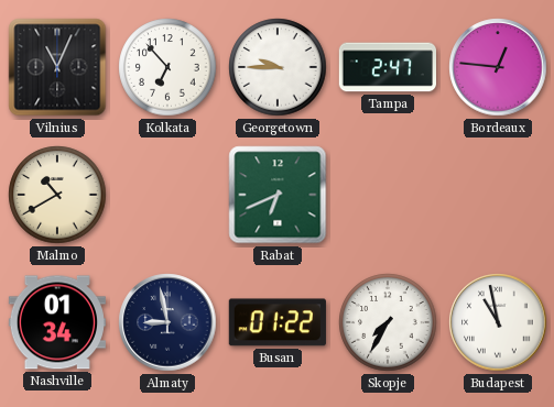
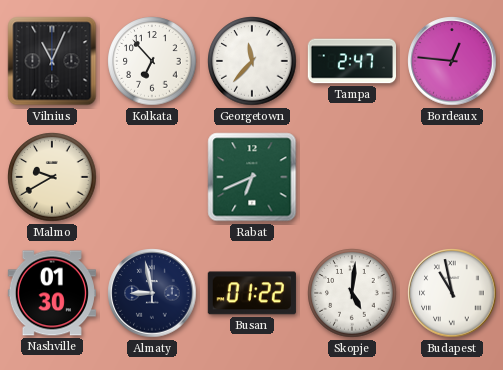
Georgetown: 9:45 -> 11:37 (252, 61)
Malmo: 10:40 -> 9:40 (52, 177)
Nashville: 01:34 -> 01:30 (52, 293)
Skopje: 7:35 -> 5:01 (352, 293)
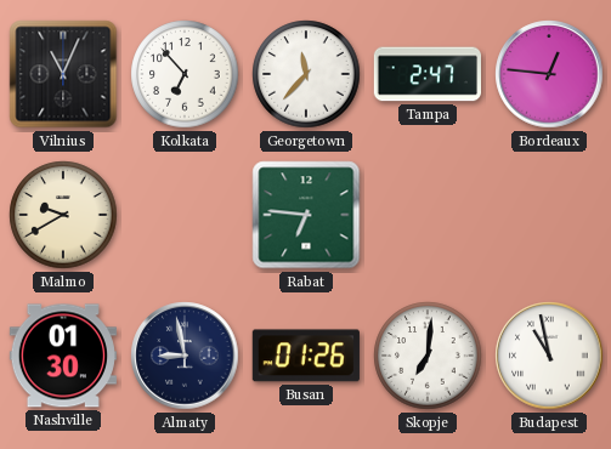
Rabat: 6:41 -> 6:46 (306, 215)
Busan: 01:22 -> 01:26 (306, 356)
Skopje: 5:01 -> 7:01 (428, 356)
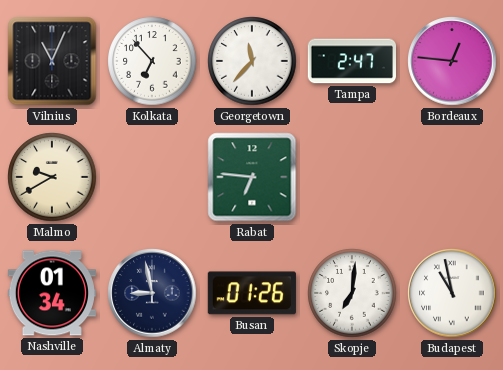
Nashville: 01:30 -> 01:34 (52, 293)
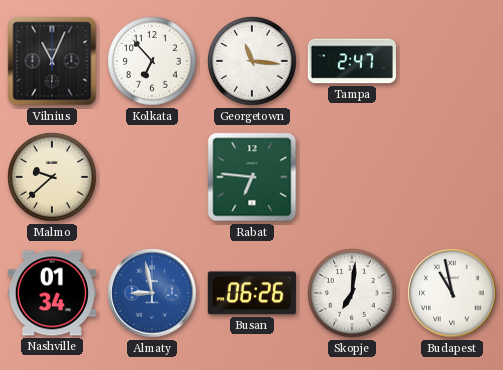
Georgetown: 11:37 -> 11:16 (252, 61)
Bordeaux: 12:46 -> none (452, 61)
Malmo: 9:40 -> 9:38 (52, 177)
Almaty dial: navy -> blue (152, 293)
Busan: 01:26 -> 06:26 (252, 293)
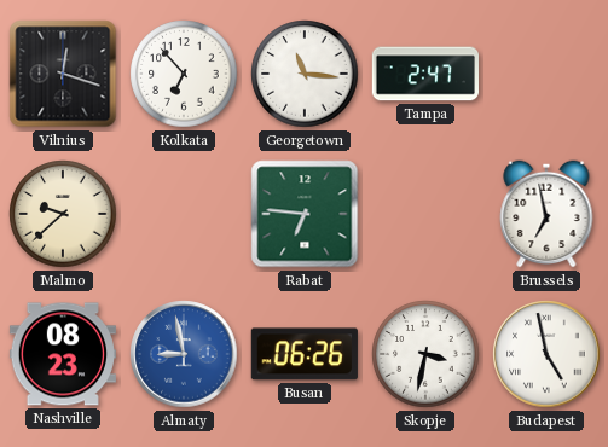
Vilnius: 11:04 -> 12:18 (63, 74)
Brussels: none -> 6:58 (546, 214)
Nashville: 01:34 -> 08:23 (63, 354)
Skopje: 7:01 -> 3:32 (425, 354)
Budapest: 10:58 -> 4:58 (546, 354)
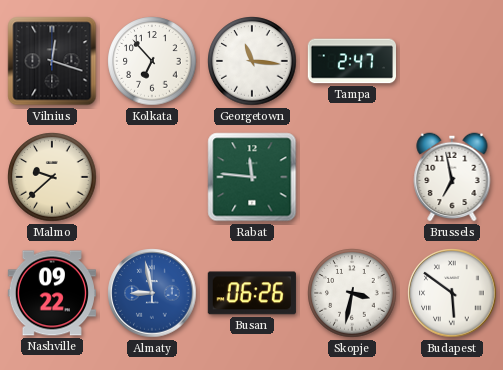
Rabat: 6:46 -> 11:46 (252, 177)
Nashville: 08:23 -> 09:22 (52, 293)
Budapest: 4:58 -> 5:51 (452, 293)
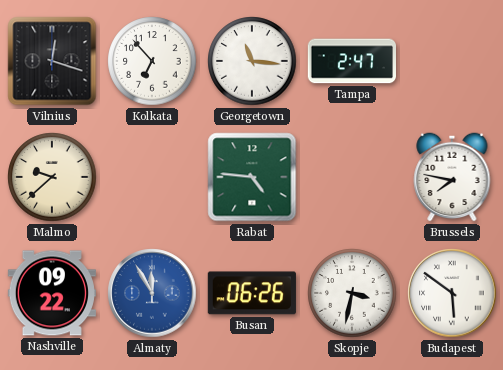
Rabat: 11:46 -> 4:46 (252, 177)
Brussels: 6:58 -> 7:47 (452, 177)
Almaty: 8:58 -> 11:55 (152, 293)
